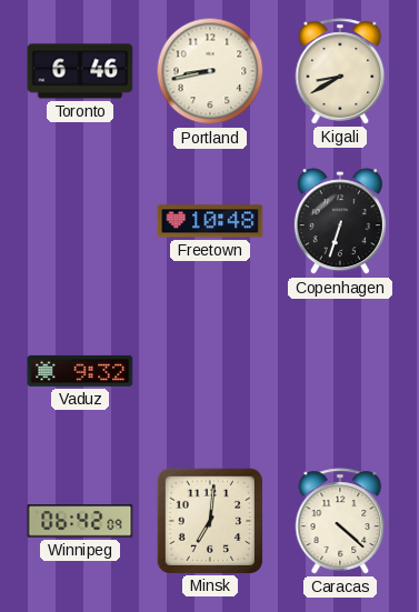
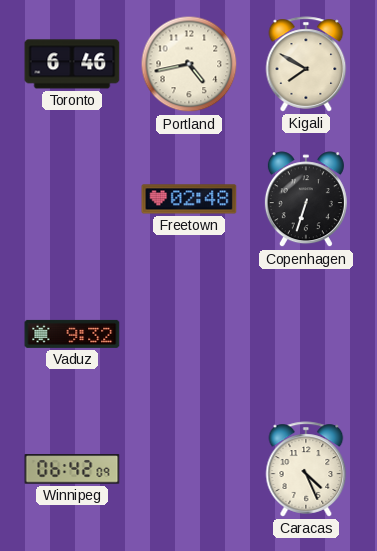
Portland: 8:43 -> 4:43 (189, 64)
Kigali: 8:40 -> 7:50 (306, 64)
Freetown: 10:48 -> 02:48 (189, 199)
Minsk: 7:01 -> none (209, 520)
Caracas: 4:22 -> 4:26 (306, 469)
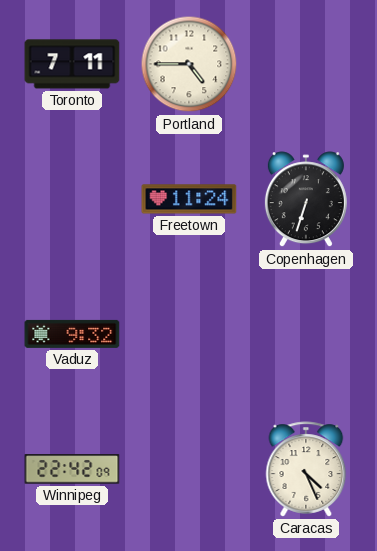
Toronto: 6:46 -> 7:11 (72, 64)
Portland: 4:43 -> 4:45 (189, 64)
Kigali: 7:50 -> none (306, 64)
Freetown: 02:48 -> 11:24 (189, 199)
Winnipeg: 06:42 -> 22:42 (72, 469)
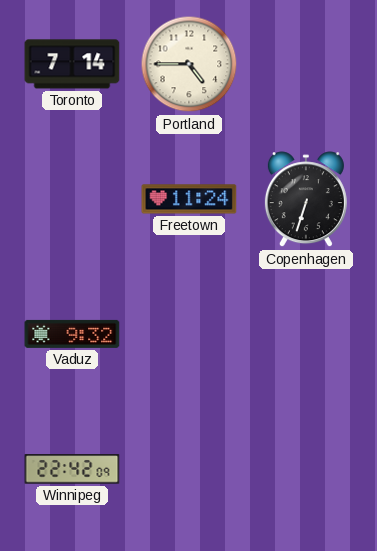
Toronto: 7:11 -> 7:14 (72, 64)
Caracas: 4:26 -> none (306, 469)
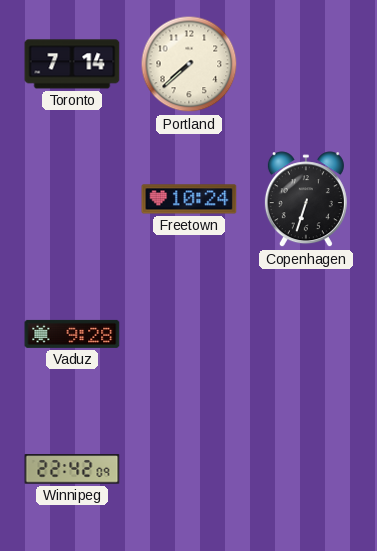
Portland: 4:45 -> 7:38 (189, 64)
Freetown: 11:24 -> 10:24 (189, 199)
Vaduz: 9:32 -> 9:28 (72, 334)
